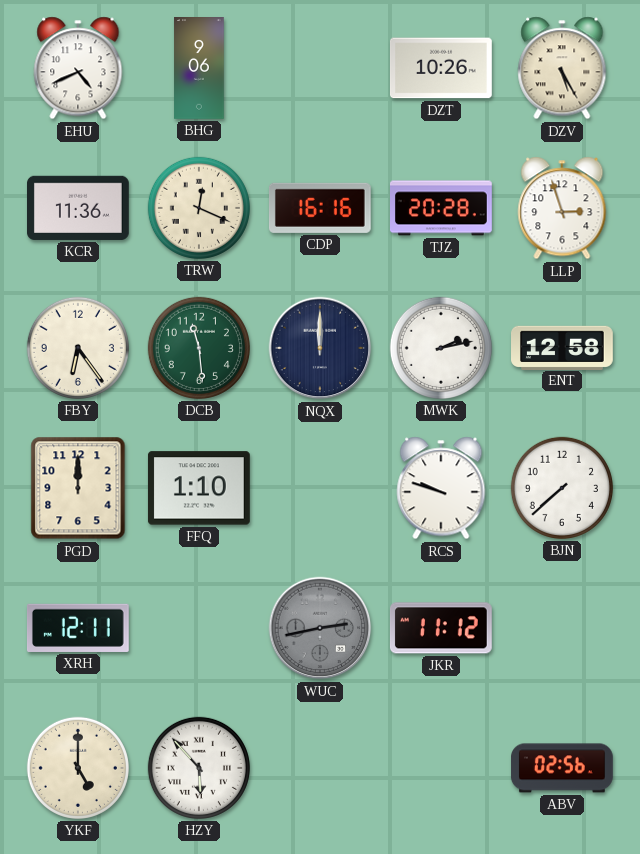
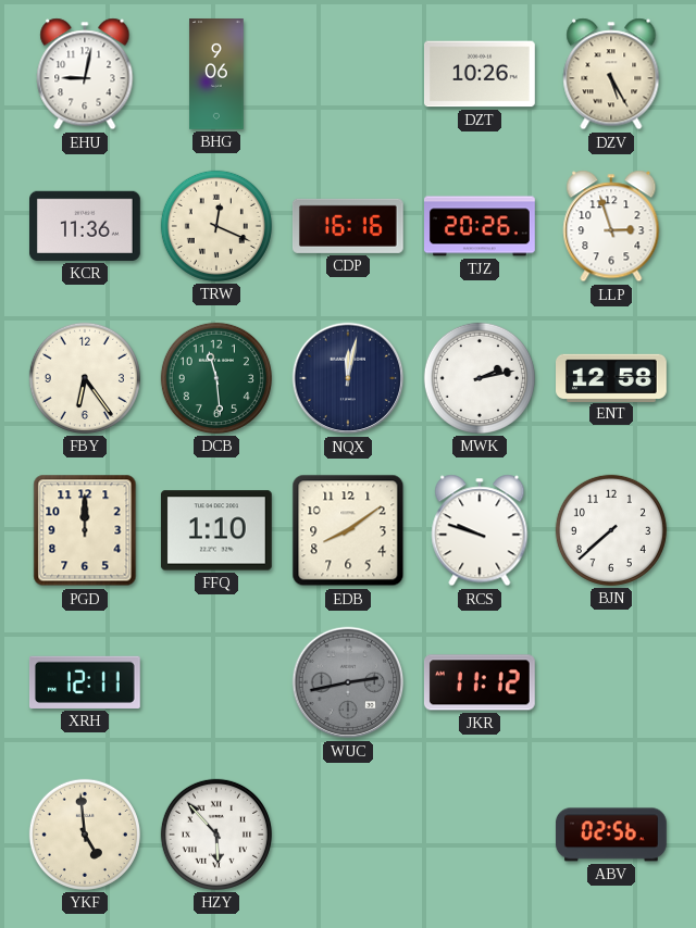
EHU: 4:41 -> 9:02 (85, 74)
TJZ: 20:28 -> 20:26 (481, 226)
NQX: 12:00 -> 12:02 (348, 378)
EDB: none -> 8:09 (348, 530)
YKF: 5:00 -> 4:59 (85, 835)
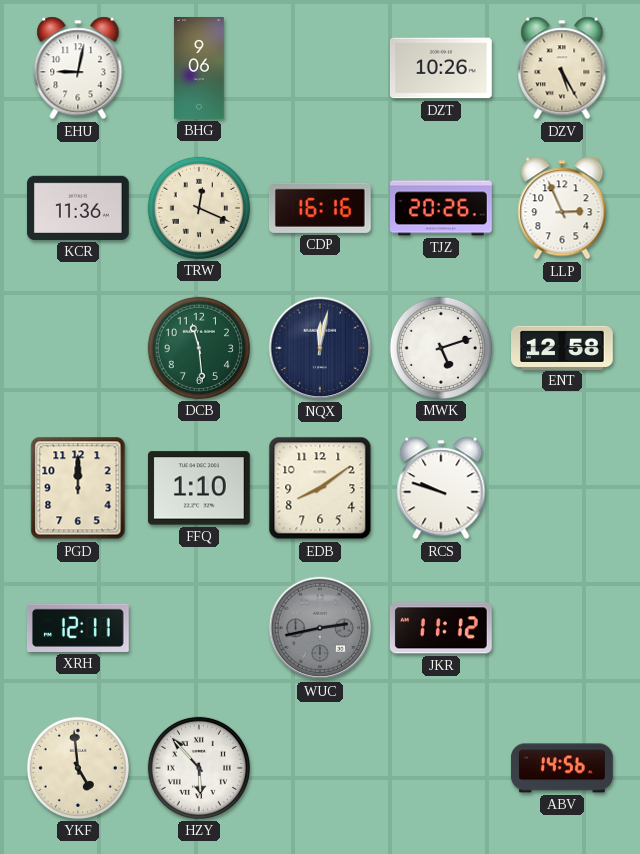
LLP: 2:57 -> 2:56 (562, 208)
FBY: 6:24 -> none (85, 378)
MWK: 2:13 -> 5:12 (441, 348)
BJN: 7:38 -> none (611, 530)
ABV: 02:56 -> 14:56 (563, 768)
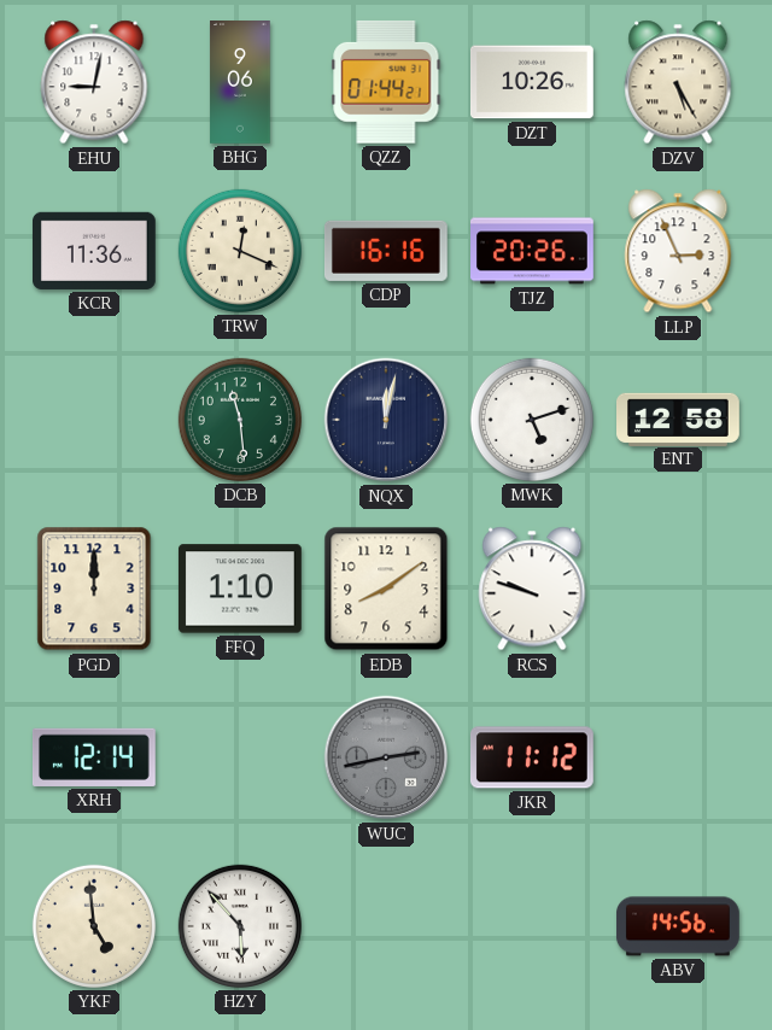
QZZ: none -> 01:44 (386, 82)
XRH: 12:11 -> 12:14 (94, 757)
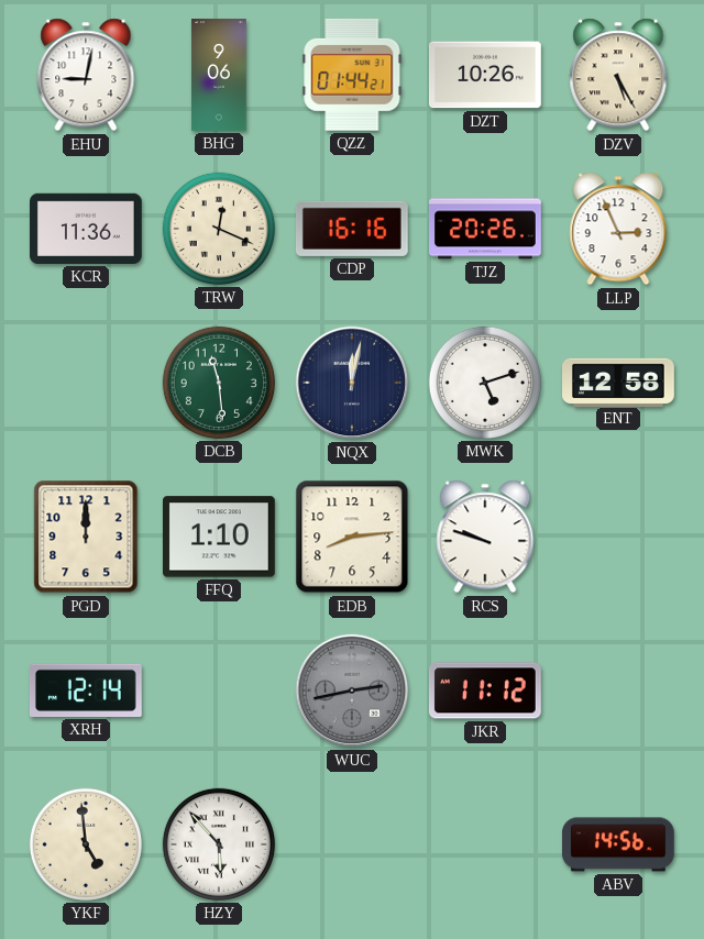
EDB: 8:09 -> 8:14 (352, 537)
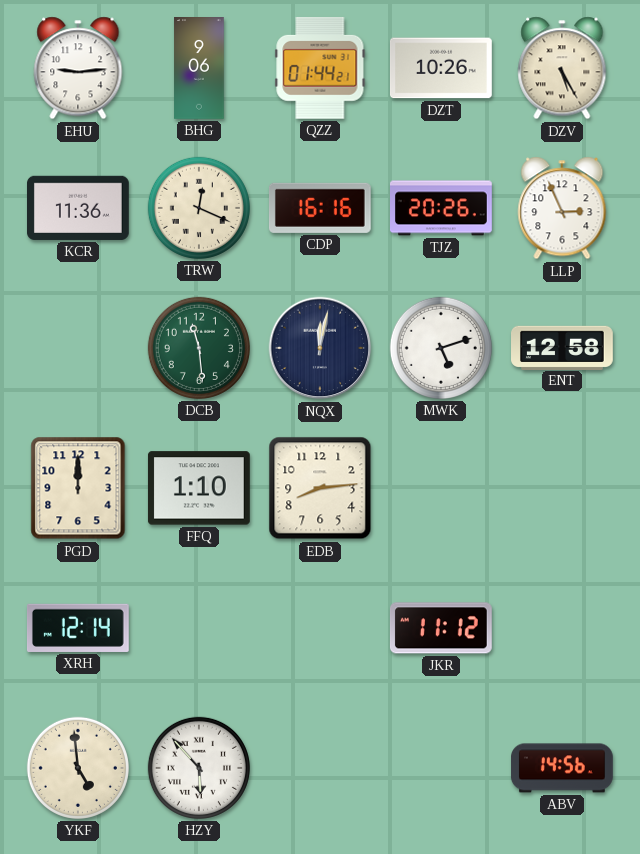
EHU: 9:02 -> 9:14 (78, 68)
RCS: 9:48 -> none (485, 537)
WUC: 2:43 -> none (352, 691)
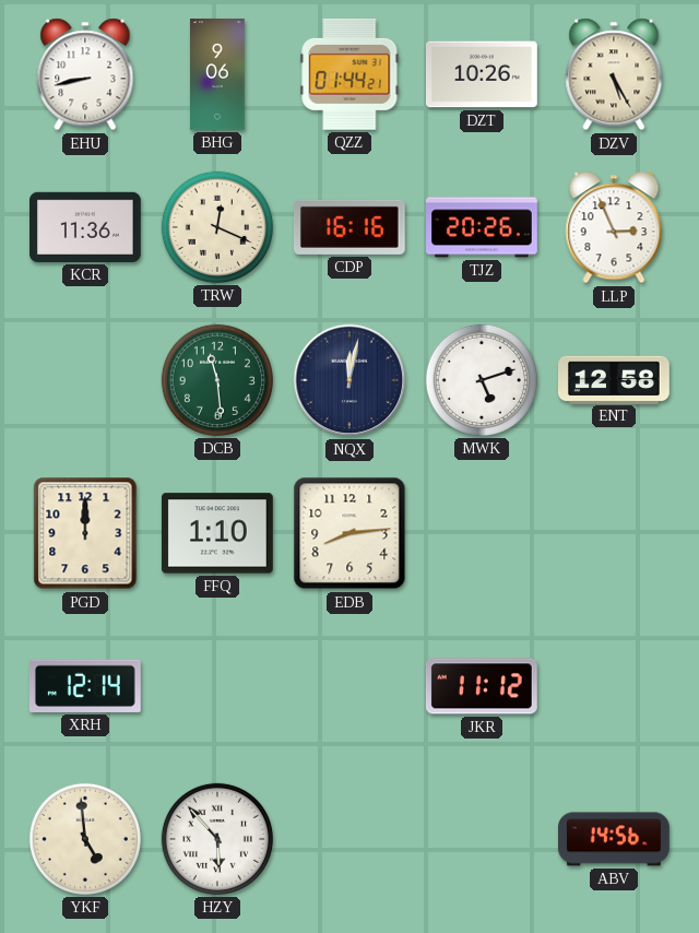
EHU: 9:14 -> 8:43 (85, 74)
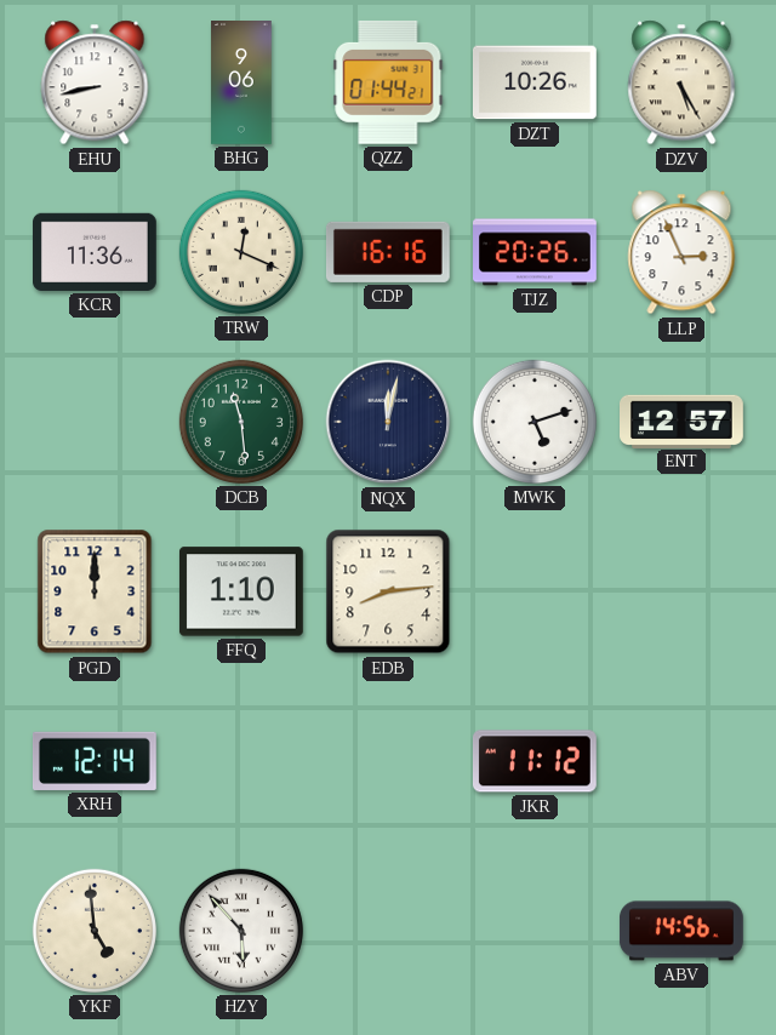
ENT: 12:58 -> 12:57 (683, 421)
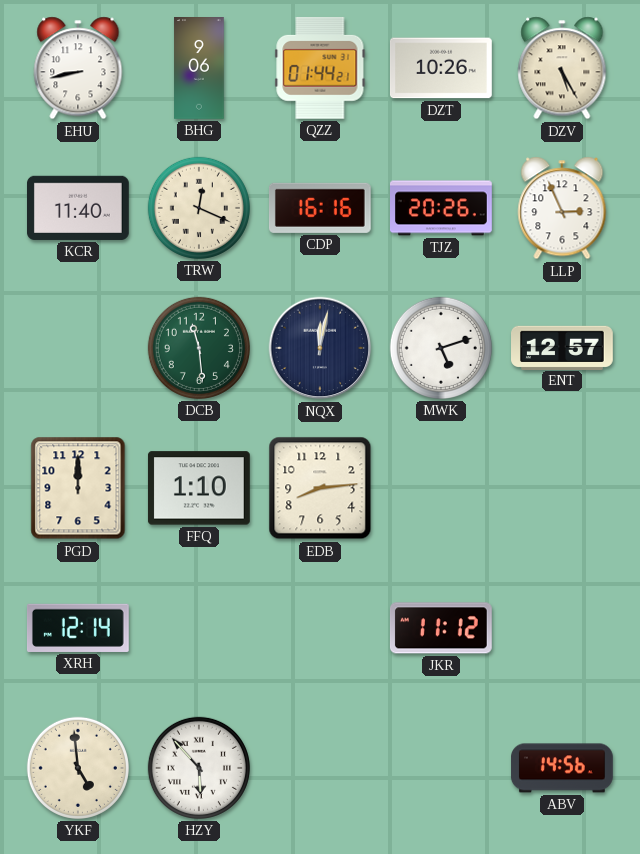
KCR: 11:36 -> 11:40 (79, 208)
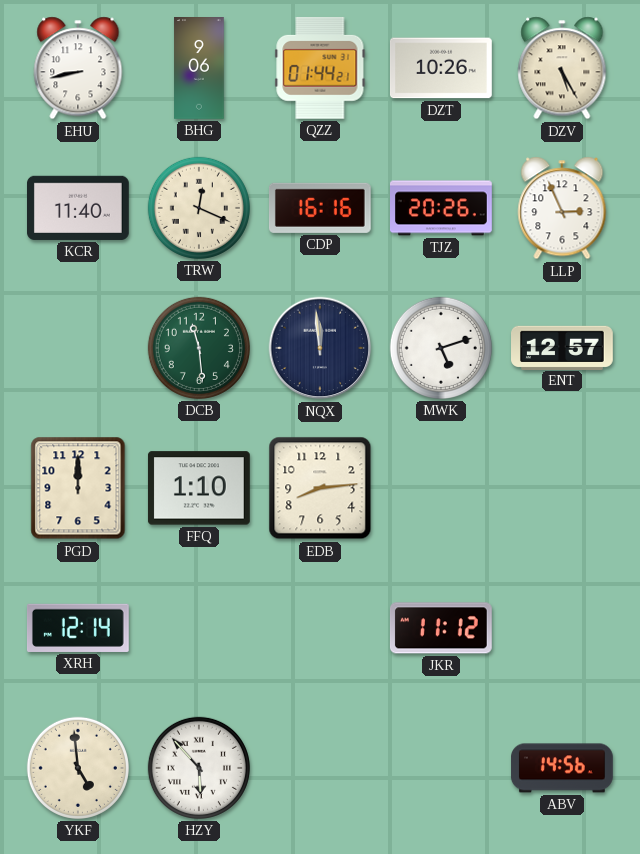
NQX: 12:02 -> 11:59 (320, 348)
